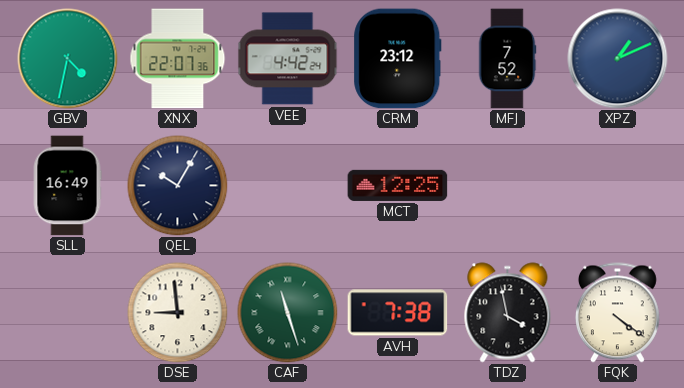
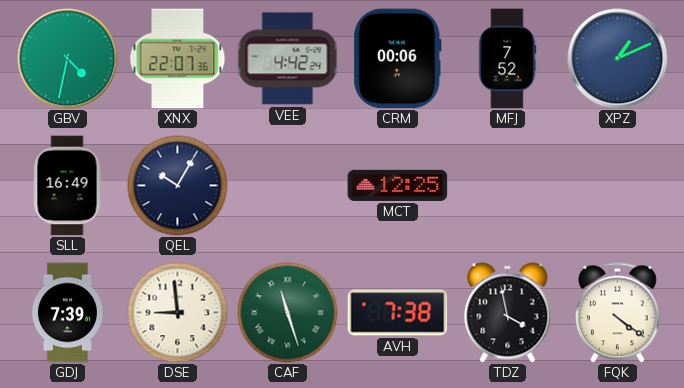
CRM: 23:12 -> 00:06 (398, 59)
GDJ: none -> 7:39 (67, 313)
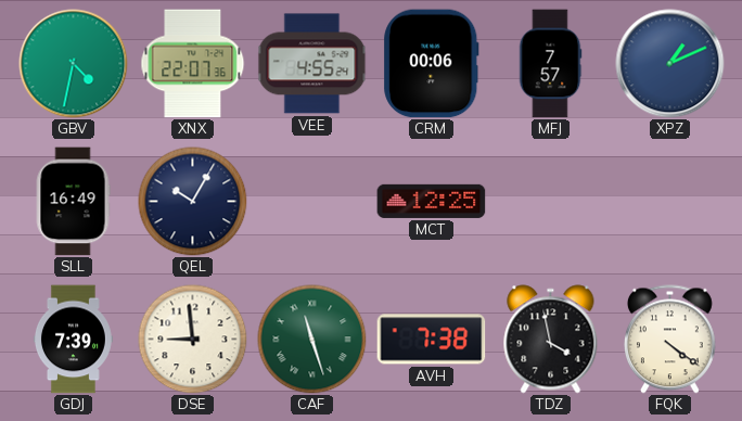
VEE: 4:42 -> 4:55 (312, 64)
MFJ: 7:52 -> 7:57 (550, 64)
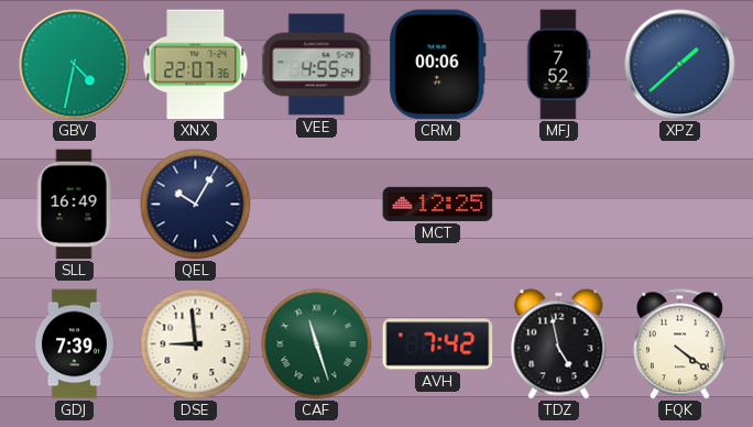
MFJ: 7:57 -> 7:52 (558, 65)
XPZ: 1:11 -> 1:38 (680, 65)
AVH: 7:38 -> 7:42 (438, 344)
TDZ: 3:58 -> 4:58 (559, 344)
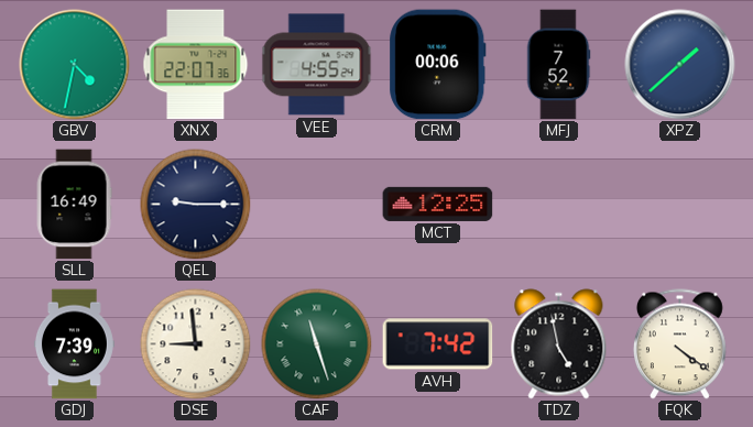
QEL: 10:05 -> 9:15 (196, 205)
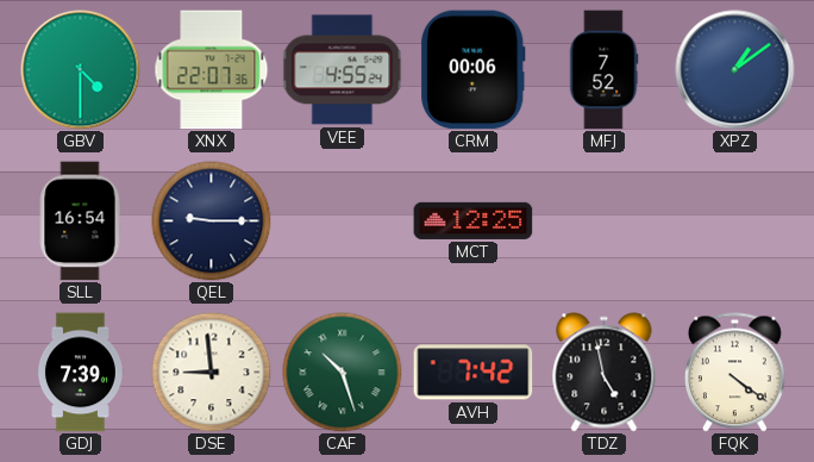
GBV: 4:32 -> 4:30 (81, 70)
XPZ: 1:38 -> 1:09 (735, 70)
SLL: 16:49 -> 16:54 (80, 221)
CAF: 11:27 -> 10:27 (343, 373)
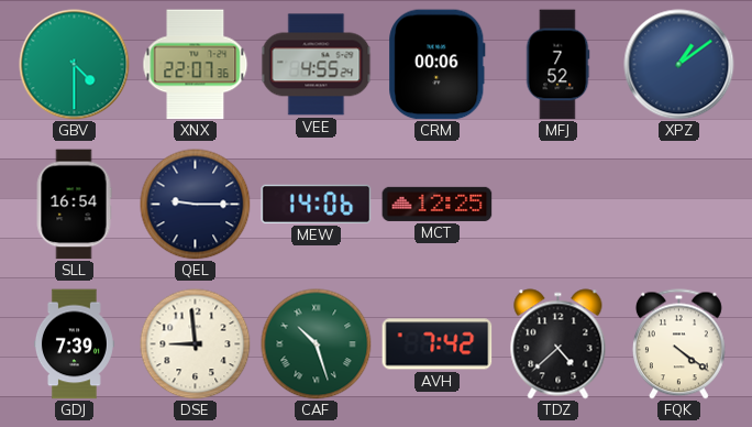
MEW: none -> 14:06 (317, 204)
TDZ: 4:58 -> 4:38 (559, 344)
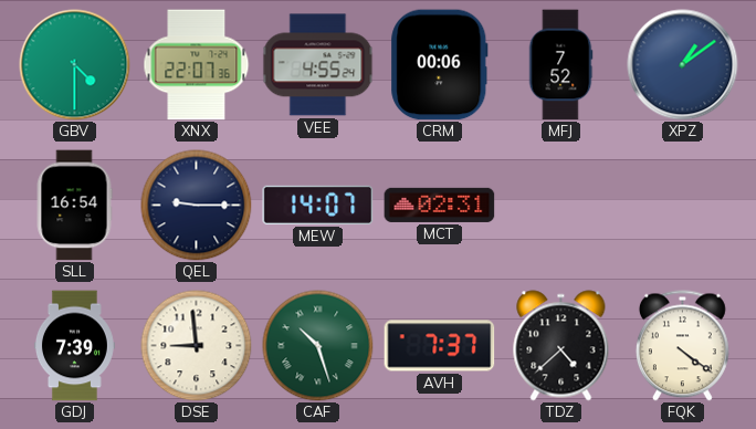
MEW: 14:06 -> 14:07 (318, 205)
MCT: 12:25 -> 02:31 (440, 205)
AVH: 7:42 -> 7:37 (440, 346)
